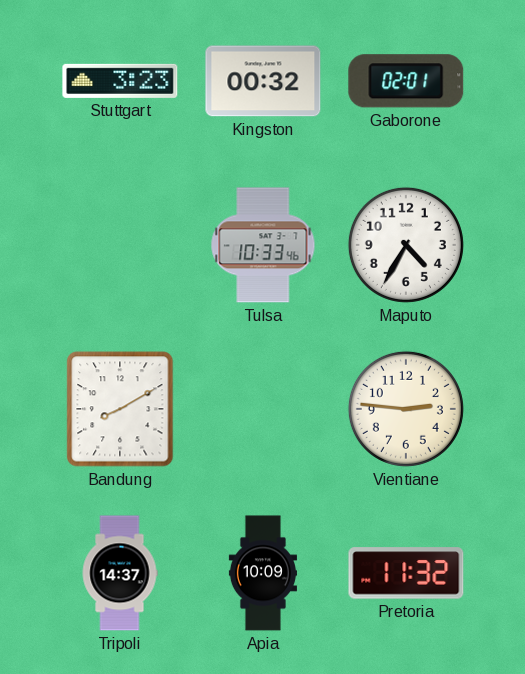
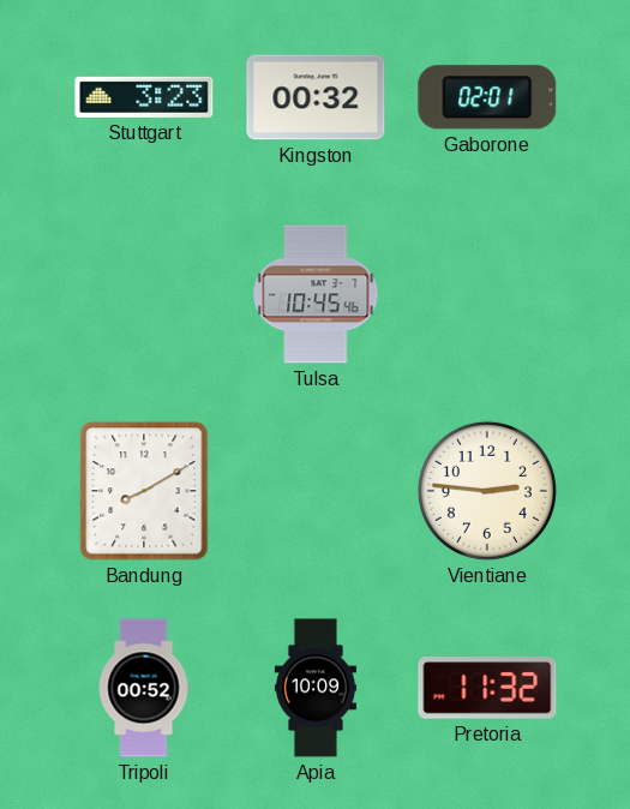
Tulsa: 10:33 -> 10:45 (316, 294)
Maputo: 4:35 -> none (406, 245)
Tripoli: 14:37 -> 00:52 (144, 688)
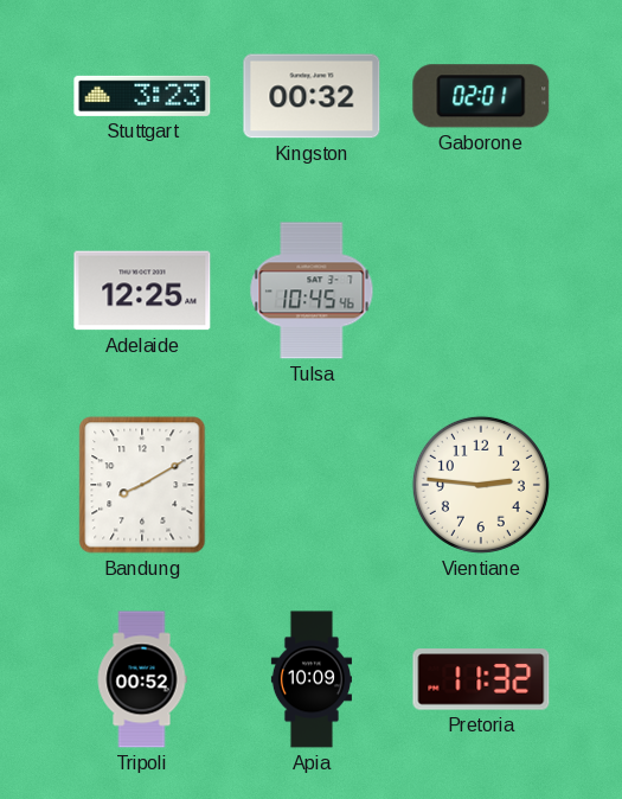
Adelaide: none -> 12:25 (142, 290)
